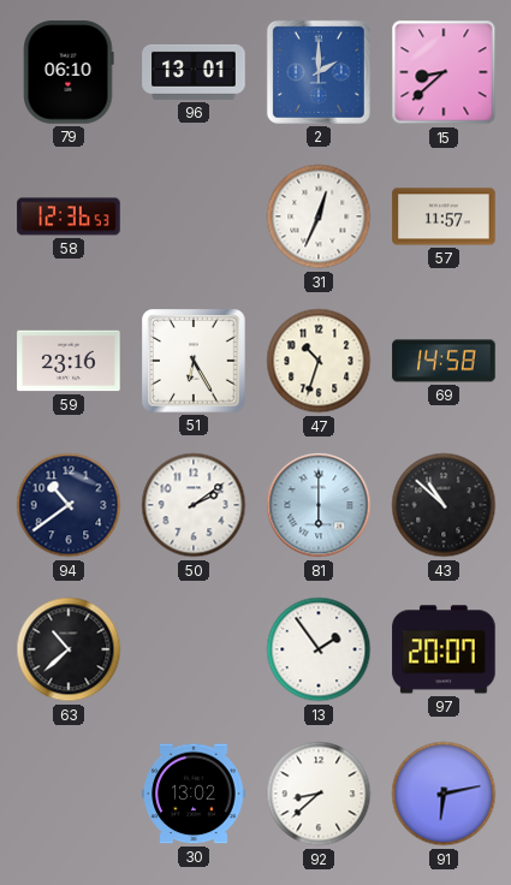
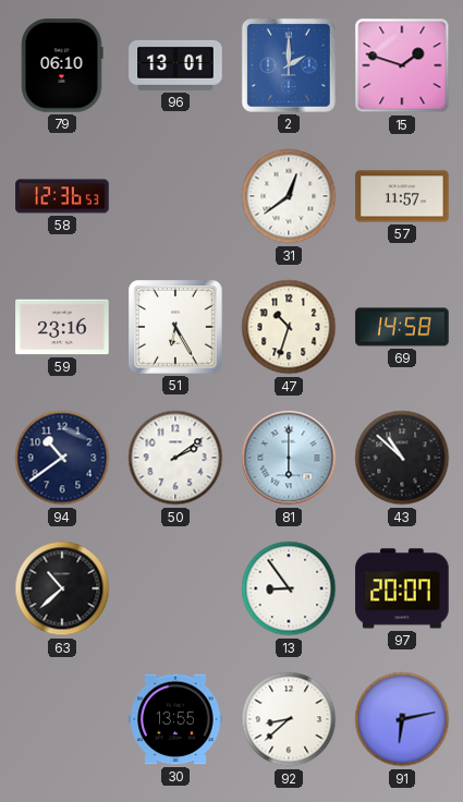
15: 8:38 -> 1:48 (402, 65)
31: 12:34 -> 12:39 (289, 196)
13: 1:54 -> 8:54 (289, 588)
30: 13:02 -> 13:55 (175, 719)
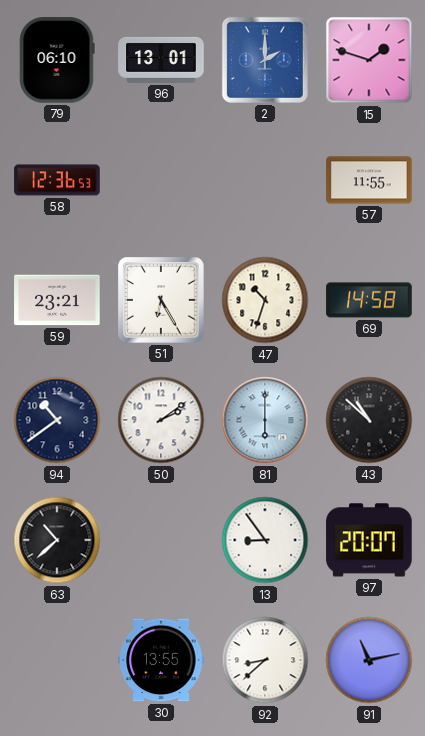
31: 12:39 -> none (289, 196)
57: 11:57 -> 11:55 (369, 180)
59: 23:16 -> 23:21 (57, 300)
91: 6:13 -> 11:13 (369, 660)
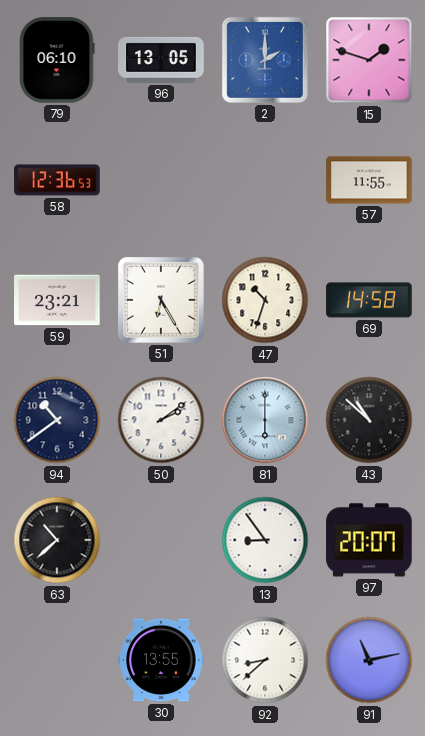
96: 13:01 -> 13:05 (161, 60)
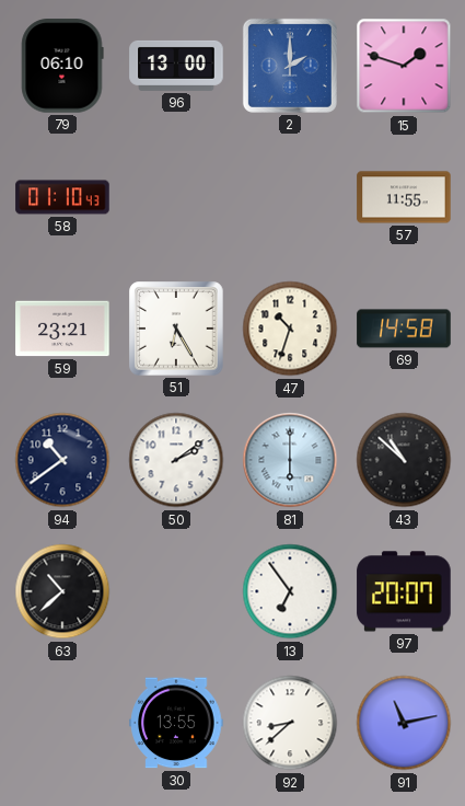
96: 13:05 -> 13:00 (176, 66)
58: 12:36 -> 01:10 (62, 197)
13: 8:54 -> 6:54 (290, 591)
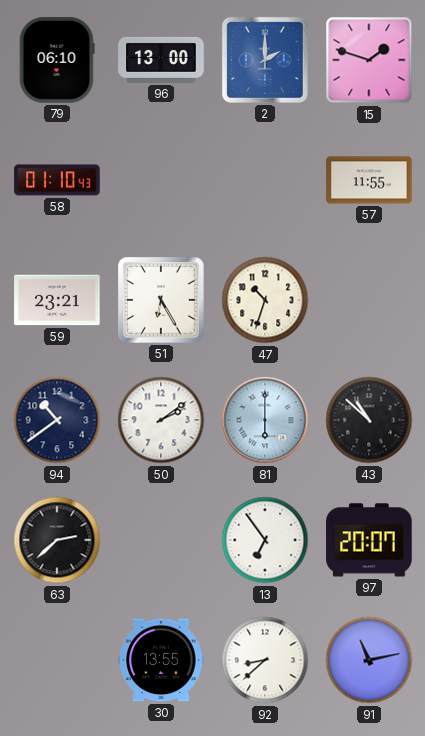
69: 14:58 -> none (404, 329)
63: 10:38 -> 2:38 (57, 540)
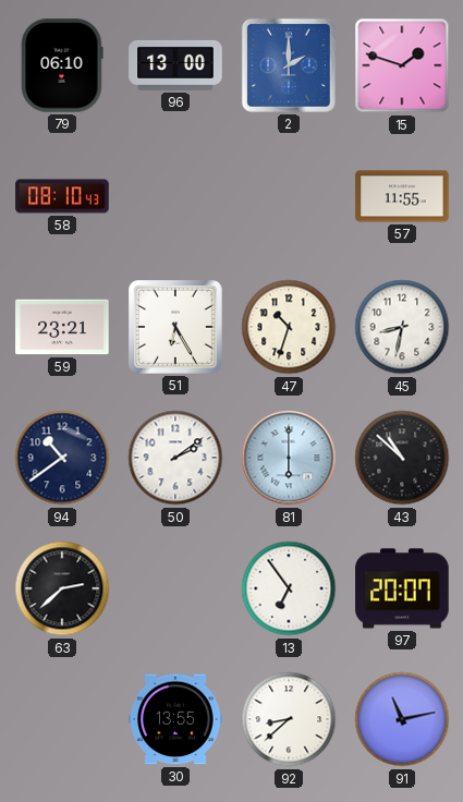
58: 01:10 -> 08:10 (62, 196)
45: none -> 8:32 (402, 327)
